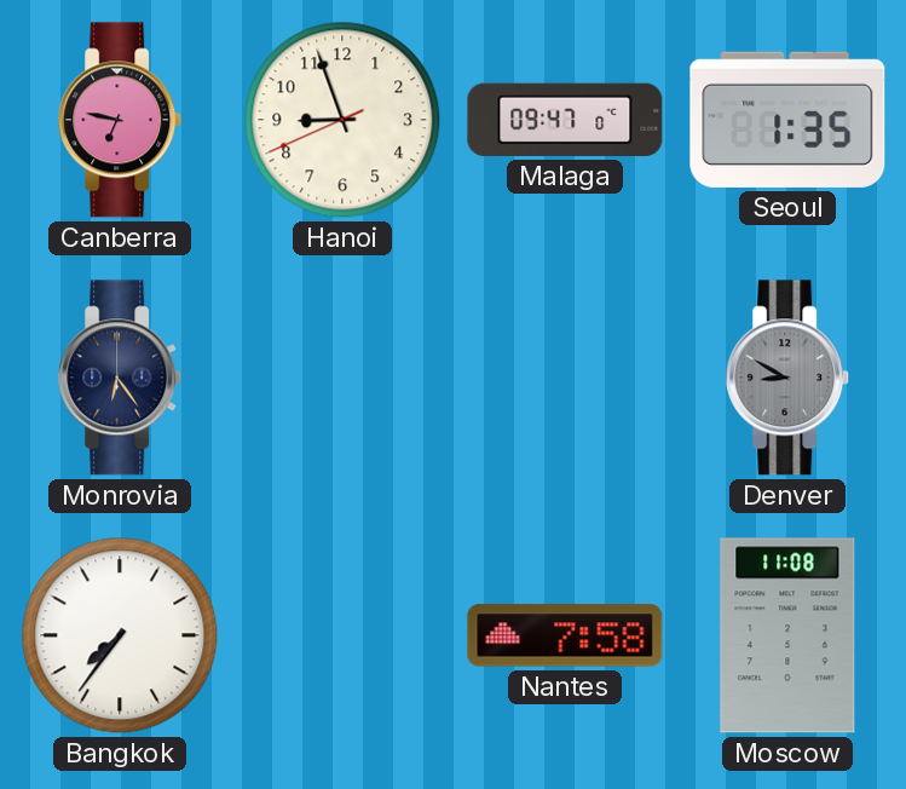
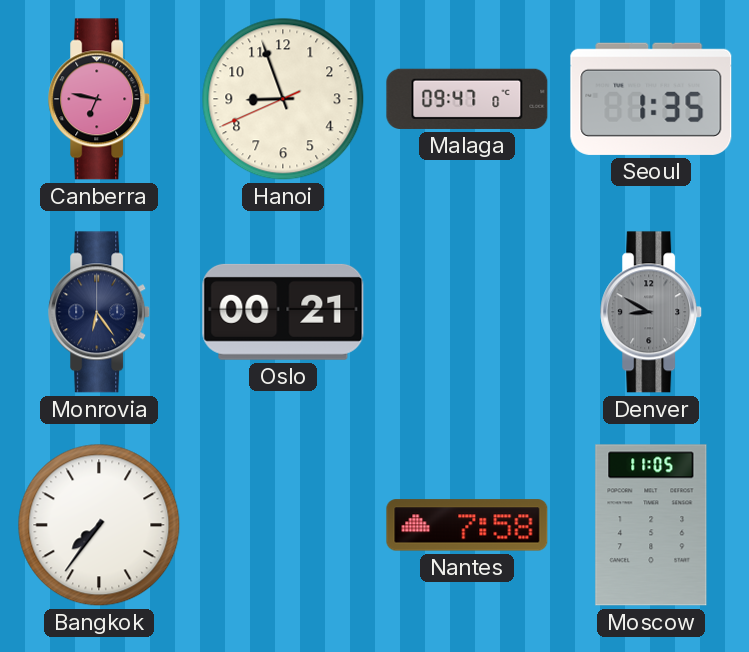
Oslo: none -> 00:21 (283, 312)
Moscow: 11:08 -> 11:05 (651, 525)
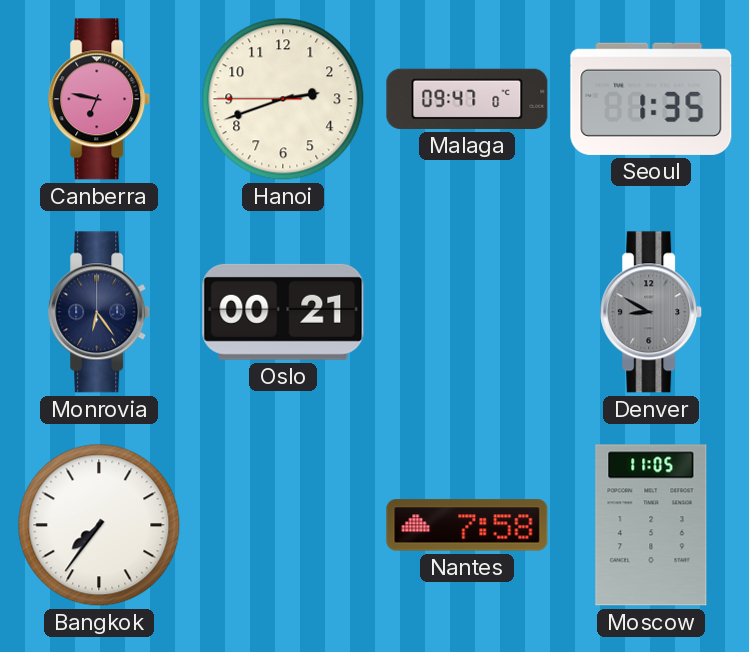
Hanoi: 8:56 -> 2:41 (283, 99)
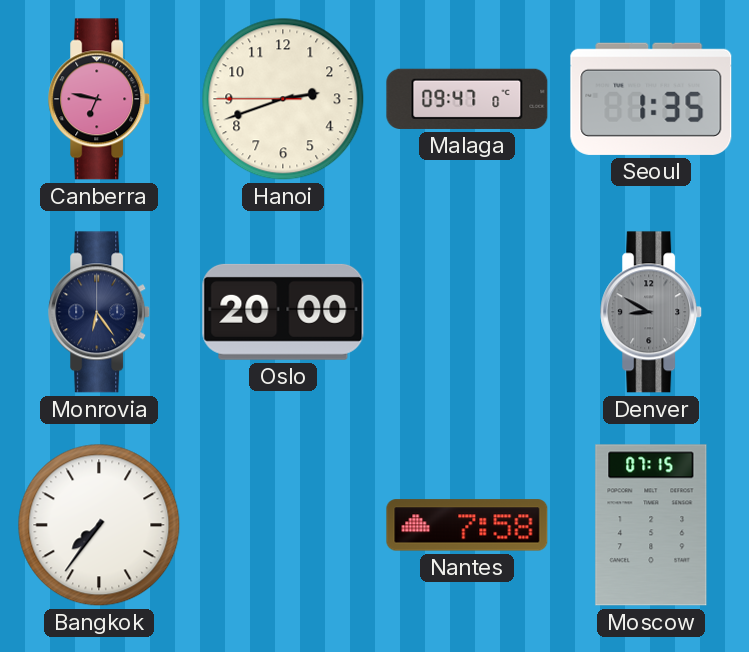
Oslo: 00:21 -> 20:00 (283, 312)
Moscow: 11:05 -> 07:15 (651, 525)
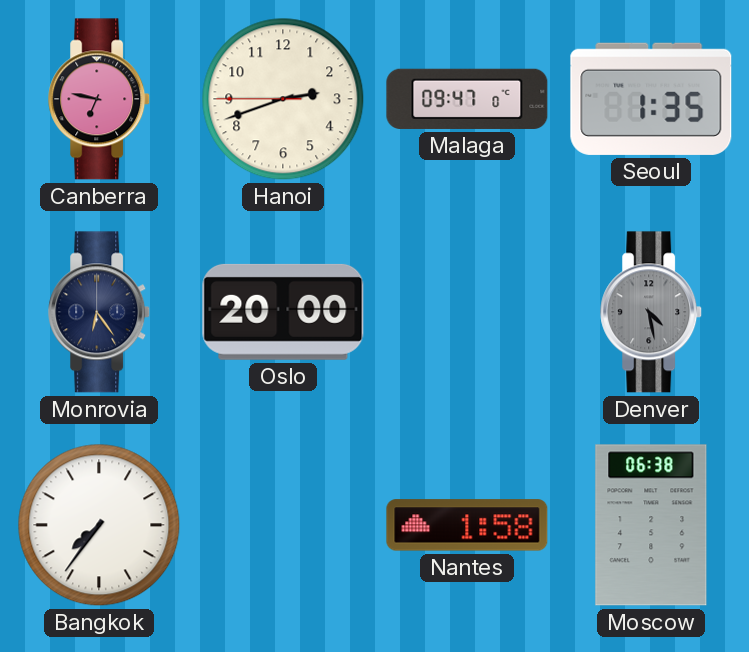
Denver: 8:50 -> 4:28 (652, 312)
Nantes: 7:58 -> 1:58 (467, 525)
Moscow: 07:15 -> 06:38 (651, 525)
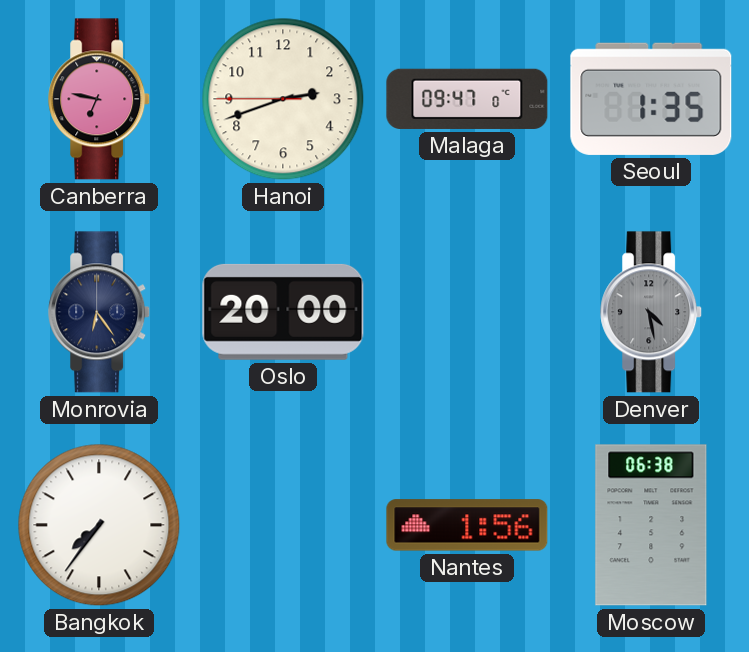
Nantes: 1:58 -> 1:56 (467, 525)
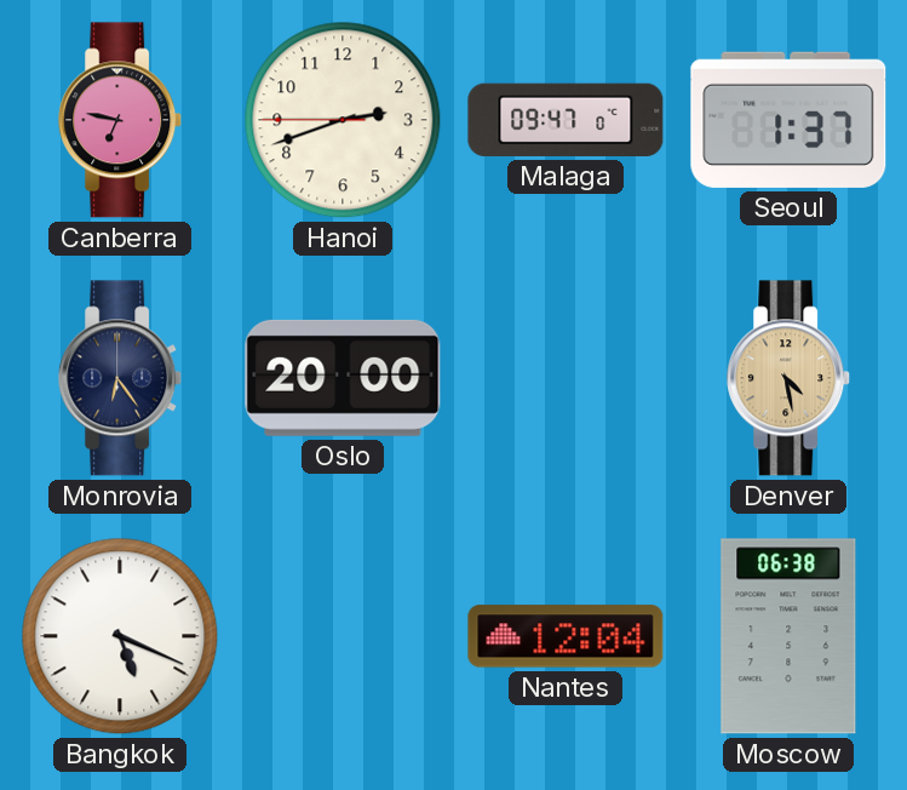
Seoul: 1:35 -> 1:37 (788, 120)
Denver dial: grey -> champagne (790, 378)
Bangkok: 7:36 -> 5:19 (120, 636)
Nantes: 1:56 -> 12:04 (566, 636)
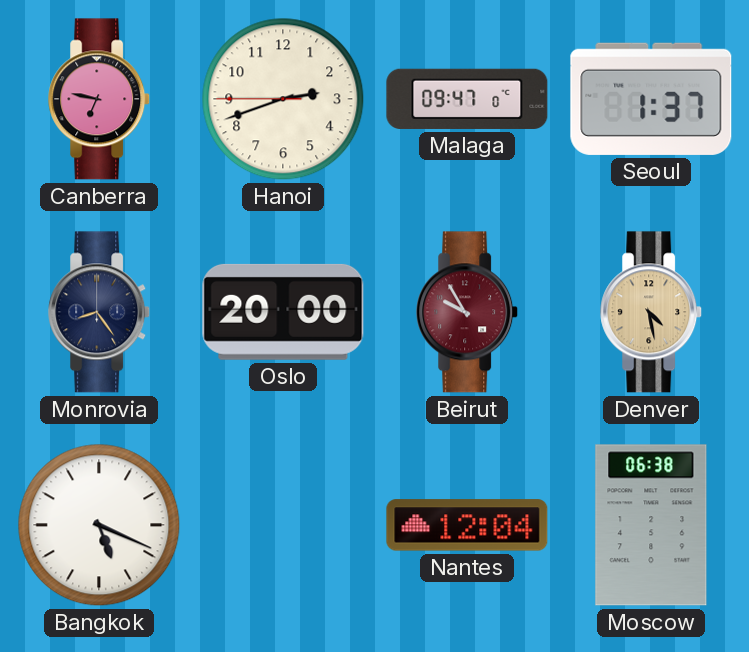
Monrovia: 6:24 -> 8:24 (100, 312)
Beirut: none -> 9:55 (468, 312)
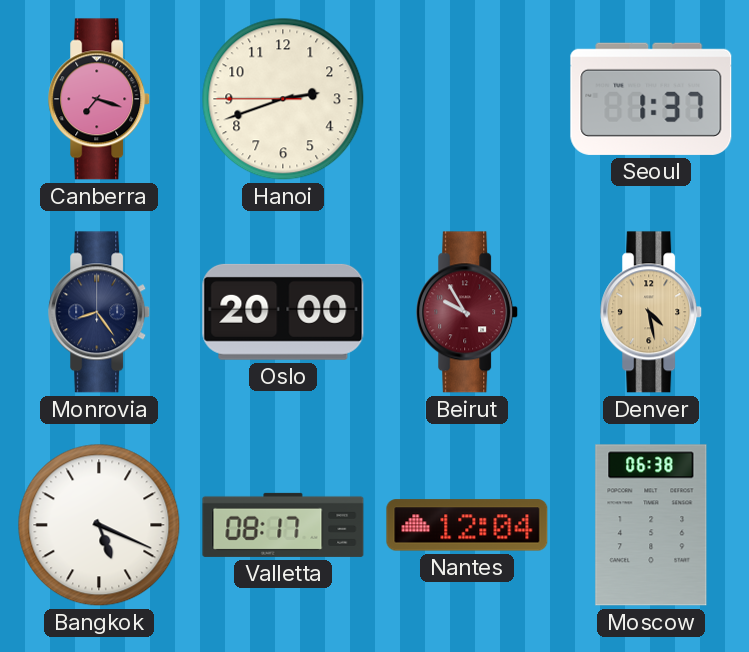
Canberra: 6:47 -> 7:18 (100, 99)
Malaga: 09:47 -> none (467, 99)
Valletta: none -> 08:17 (283, 525)
